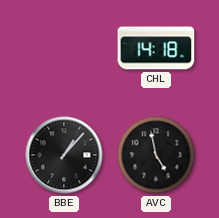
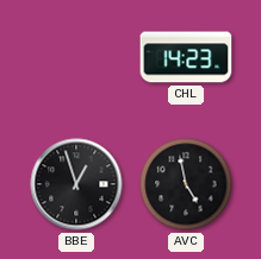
CHL: 14:18 -> 14:23 (186, 57)
BBE: 1:07 -> 12:57 (76, 184)
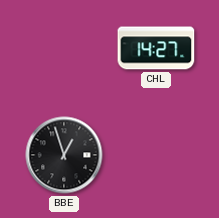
CHL: 14:23 -> 14:27 (156, 48)
AVC: 4:58 -> none (186, 184)
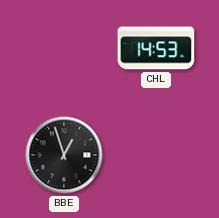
CHL: 14:27 -> 14:53 (156, 48)
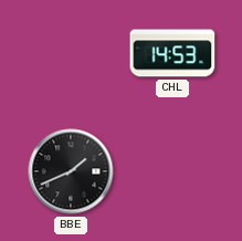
BBE: 12:57 -> 1:41 (71, 171)
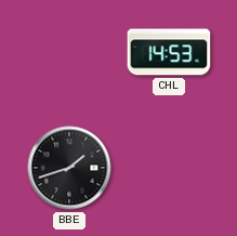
BBE: 1:41 -> 1:42 (69, 168)
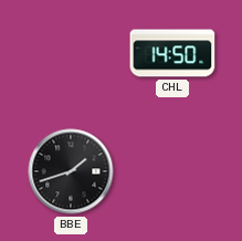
CHL: 14:53 -> 14:50 (172, 53)
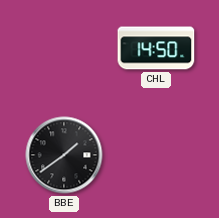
BBE: 1:42 -> 1:39 (64, 155)
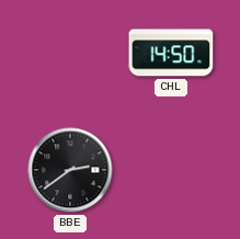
BBE: 1:39 -> 2:39 (70, 170)
